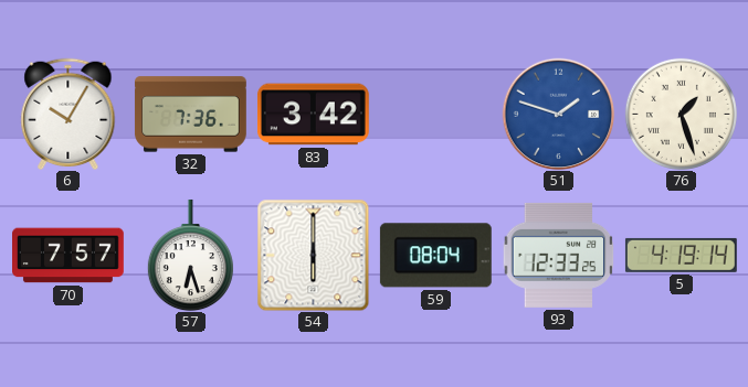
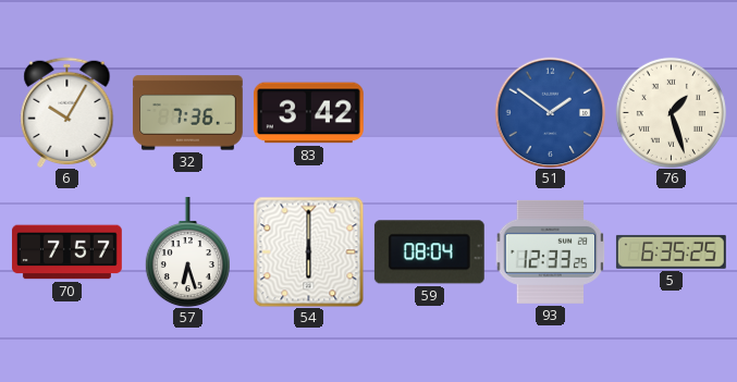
51: 1:48 -> 1:51 (550, 112)
5: 4:19 -> 6:35 (671, 251)
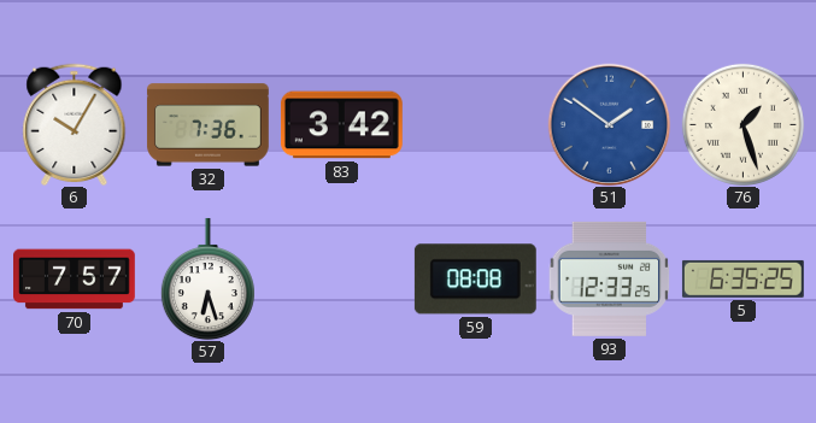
54: 6:00 -> none (308, 251)
59: 08:04 -> 08:08 (475, 280)
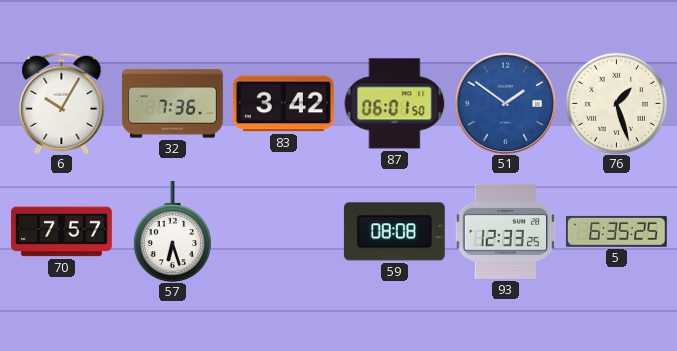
87: none -> 06:01 (394, 104)
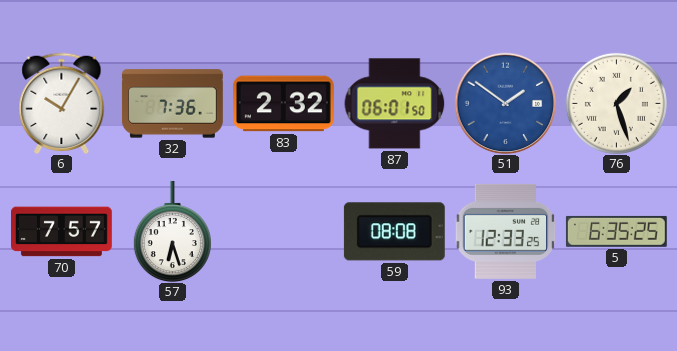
83: 3:42 -> 2:32 (283, 104)
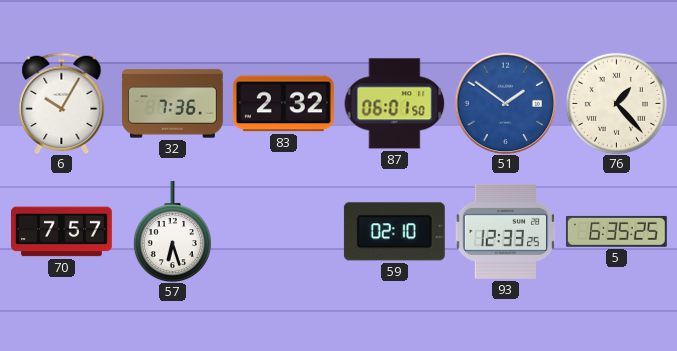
76: 1:27 -> 1:23 (616, 103)
59: 08:08 -> 02:10 (394, 232)
